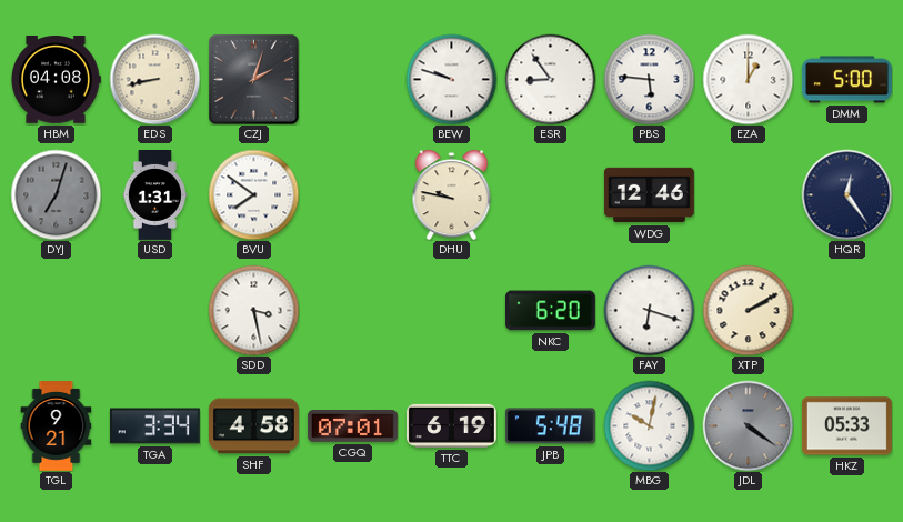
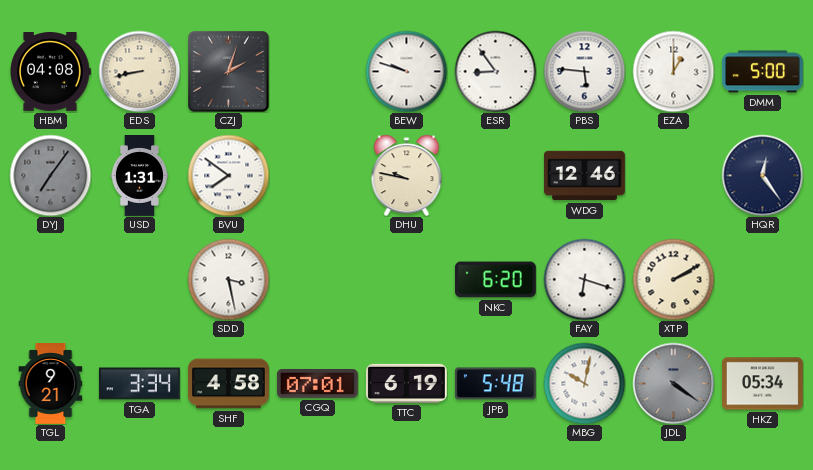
DYJ: 7:03 -> 7:06 (50, 175)
HKZ: 05:33 -> 05:34 (762, 384)
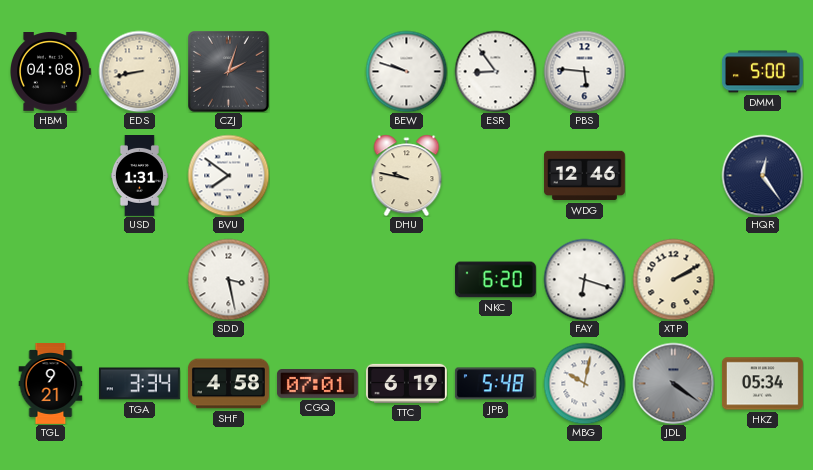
EZA: 1:00 -> none (673, 71)
DYJ: 7:06 -> none (50, 175)
